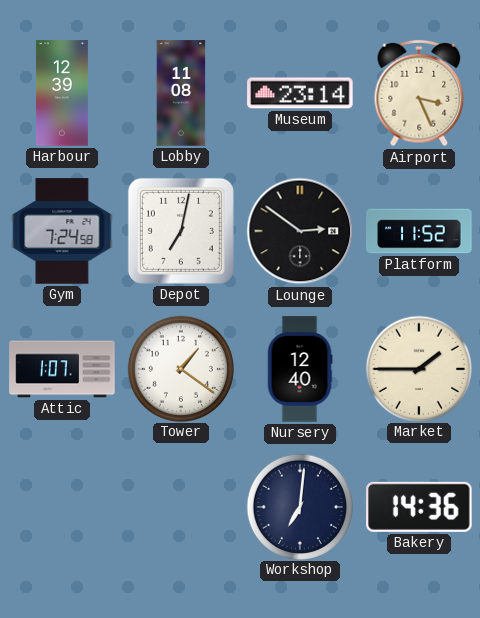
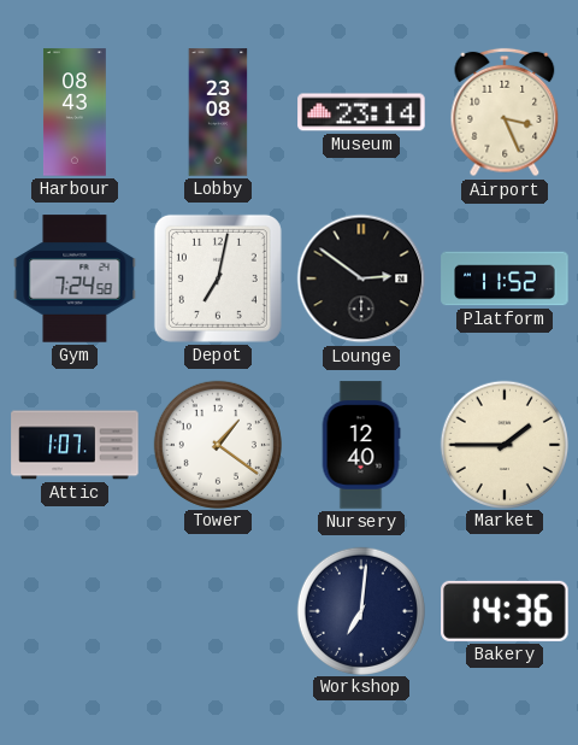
Harbour: 12:39 -> 08:43 (75, 112)
Lobby: 11:08 -> 23:08 (218, 112)
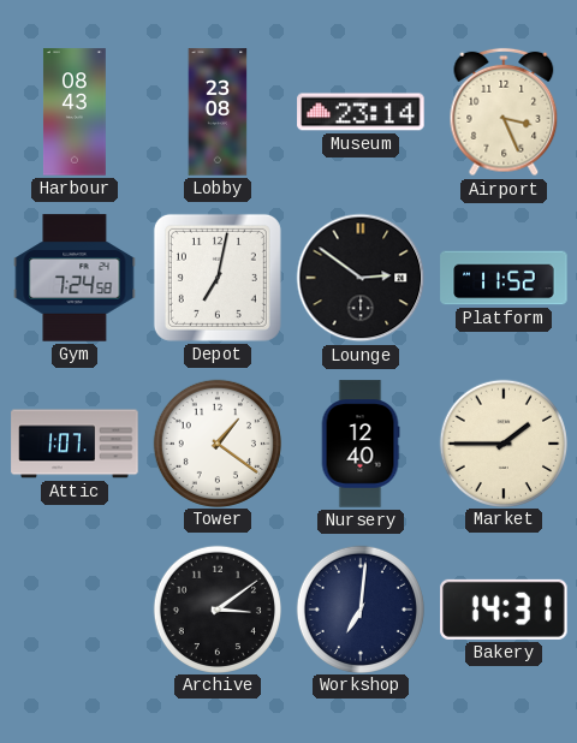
Archive: none -> 3:09 (216, 608)
Bakery: 14:36 -> 14:31 (504, 610)
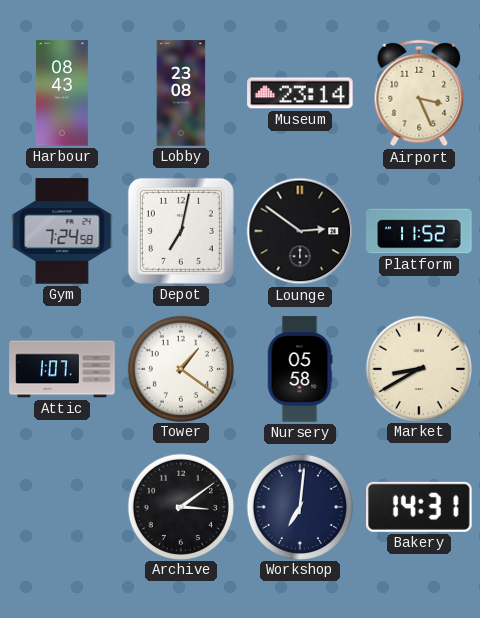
Nursery: 12:40 -> 05:58 (300, 369)
Market: 1:45 -> 8:40 (418, 368)
